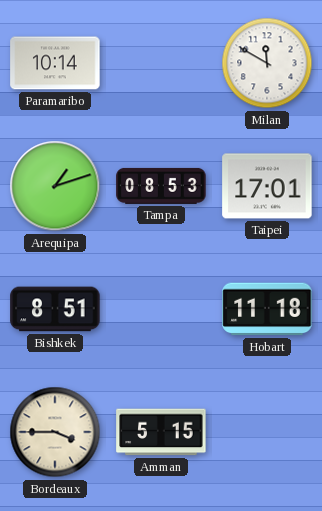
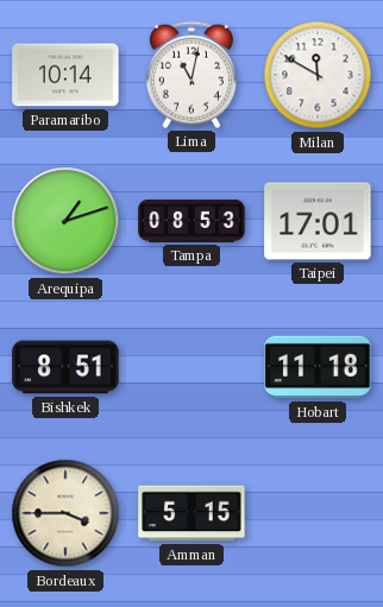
Lima: none -> 11:02 (191, 75)
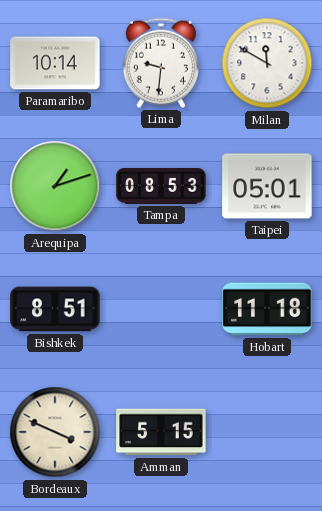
Lima: 11:02 -> 9:31 (161, 63)
Taipei: 17:01 -> 05:01 (267, 186)
Bordeaux: 3:45 -> 3:49 (55, 432)
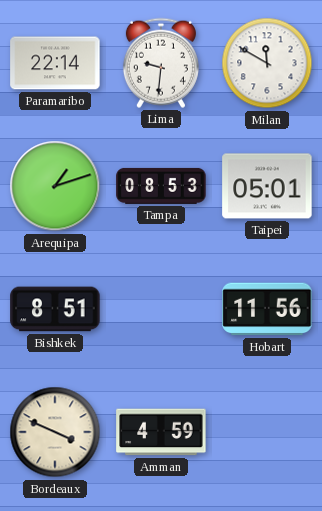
Paramaribo: 10:14 -> 22:14 (55, 63)
Hobart: 11:18 -> 11:56 (267, 309)
Amman: 5:15 -> 4:59 (161, 432)
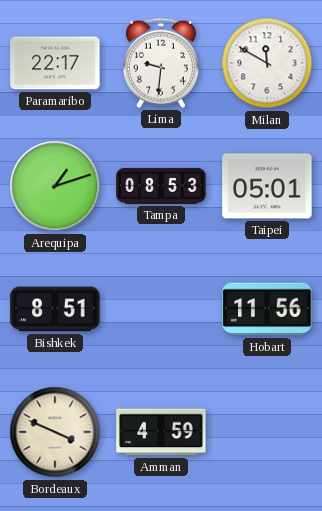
Paramaribo: 22:14 -> 22:17 (55, 63)
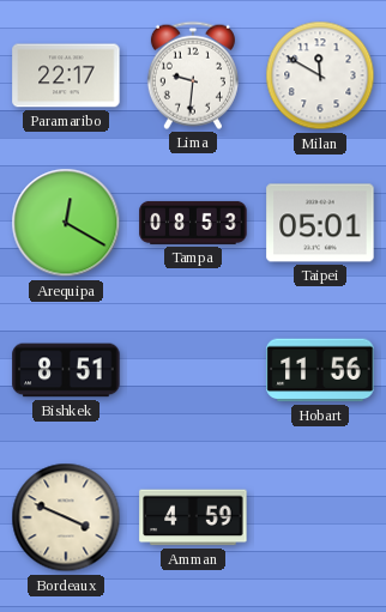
Arequipa: 1:12 -> 12:20 (66, 223)
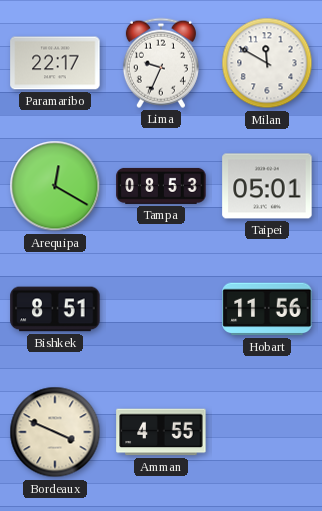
Lima: 9:31 -> 9:34 (161, 63)
Amman: 4:59 -> 4:55 (161, 432)
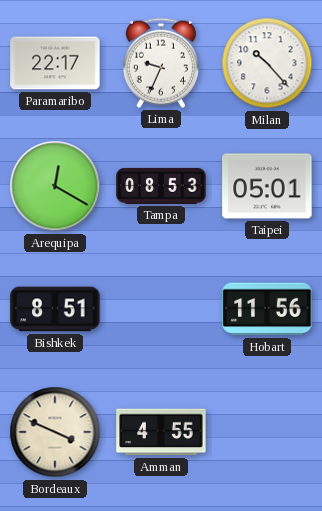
Milan: 11:50 -> 10:23 (267, 63)
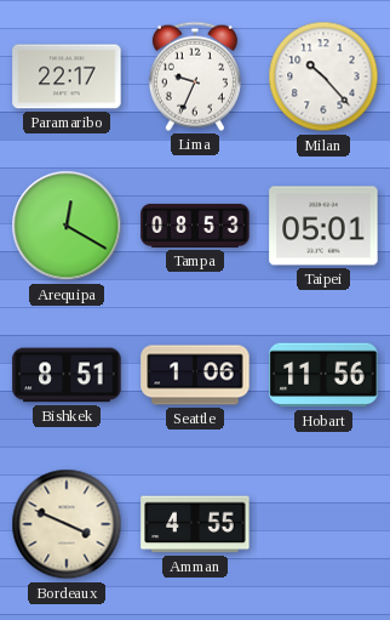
Seattle: none -> 1:06 (195, 375)
